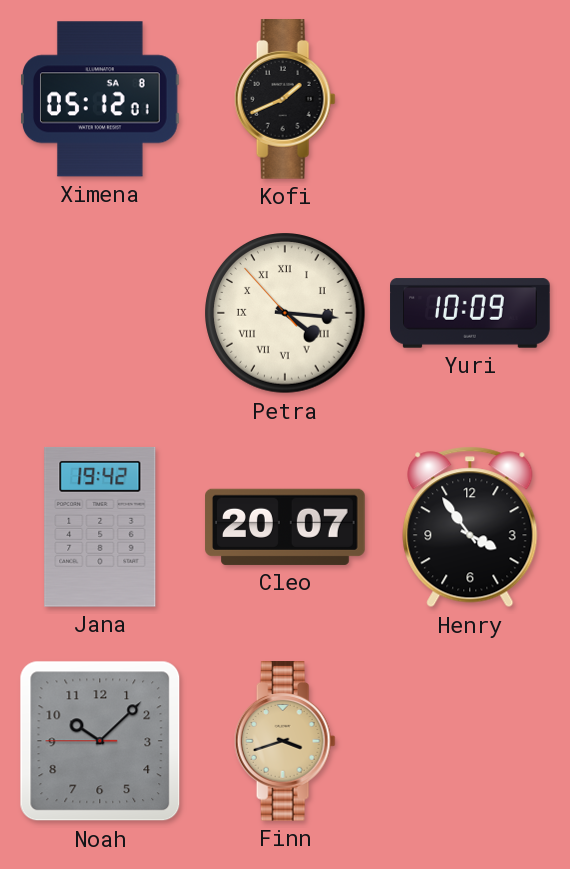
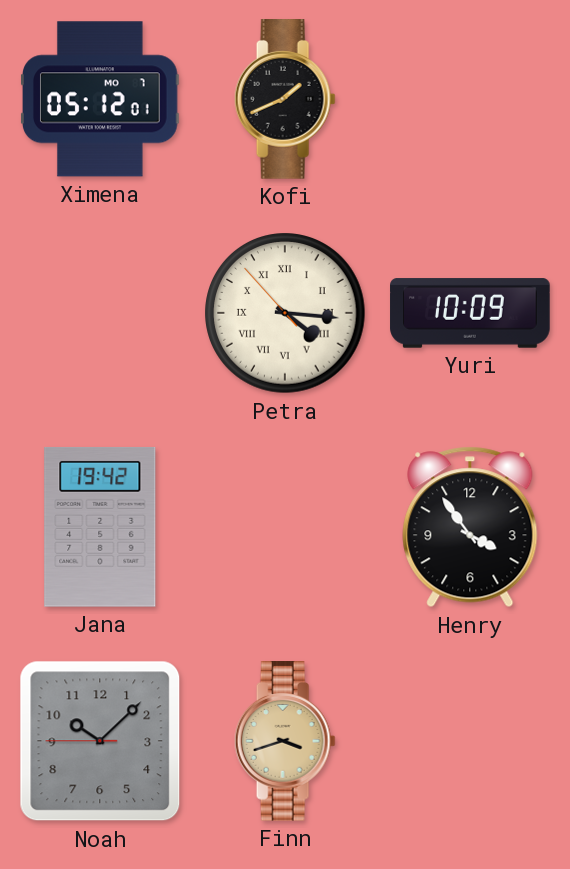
Ximena date: SA 8 -> MO 7 (101, 99)
Cleo: 20:07 -> none (285, 527)
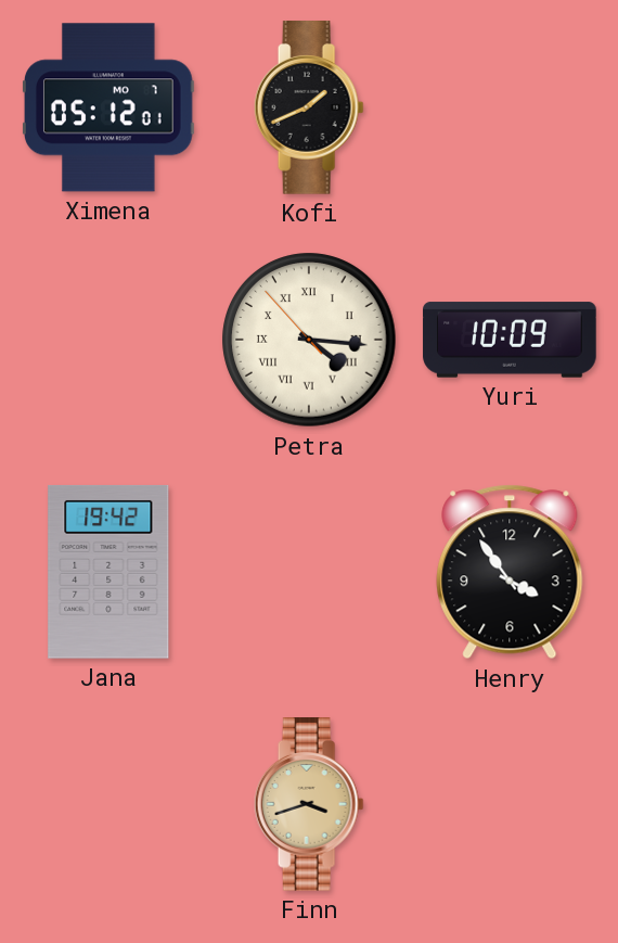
Noah: 10:07 -> none (100, 741)
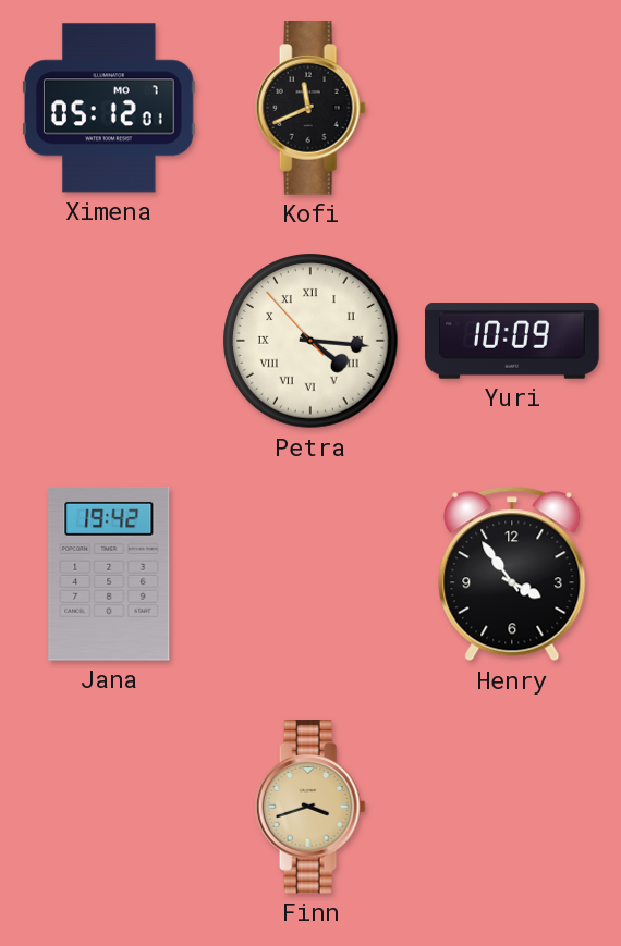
Kofi: 1:41 -> 11:41 (310, 108)
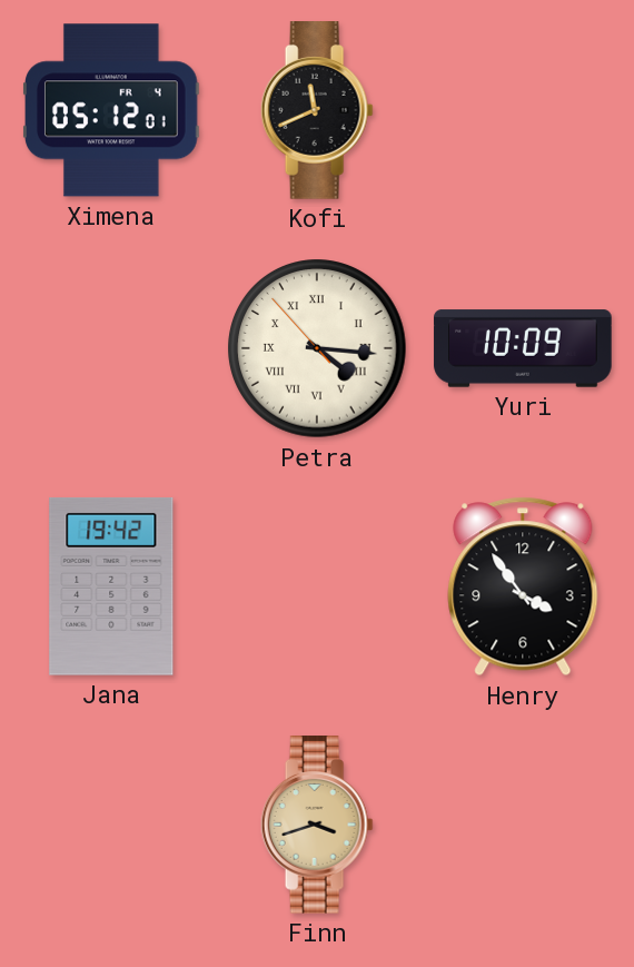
Ximena date: MO 7 -> FR 4 (112, 110)
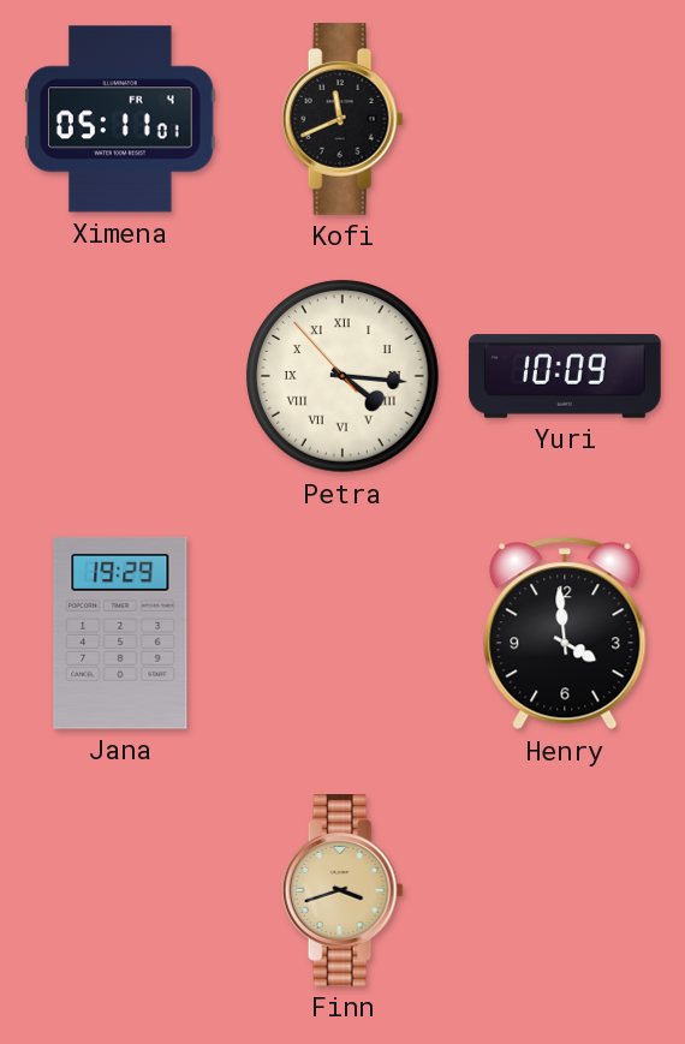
Ximena: 05:12 -> 05:11 (121, 119)
Jana: 19:42 -> 19:29 (120, 633)
Henry: 3:54 -> 3:59 (565, 633)
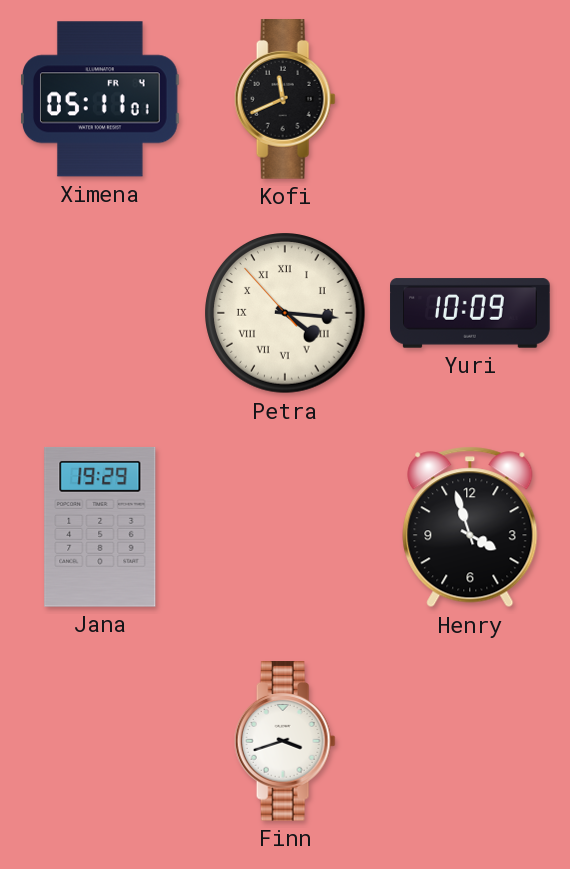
Henry: 3:59 -> 3:57 (470, 527)
Finn dial: champagne -> white (285, 741)
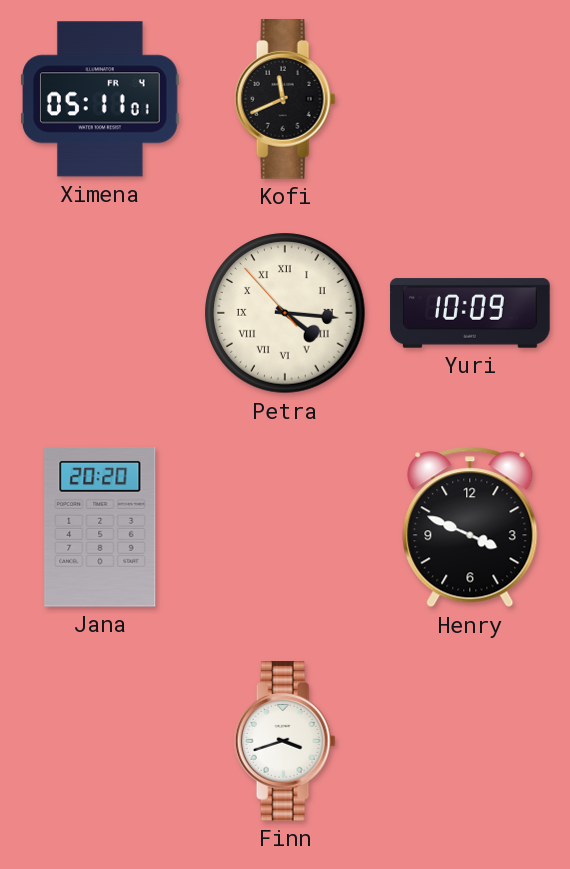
Jana: 19:29 -> 20:20 (100, 527)
Henry: 3:57 -> 3:49 (470, 527)
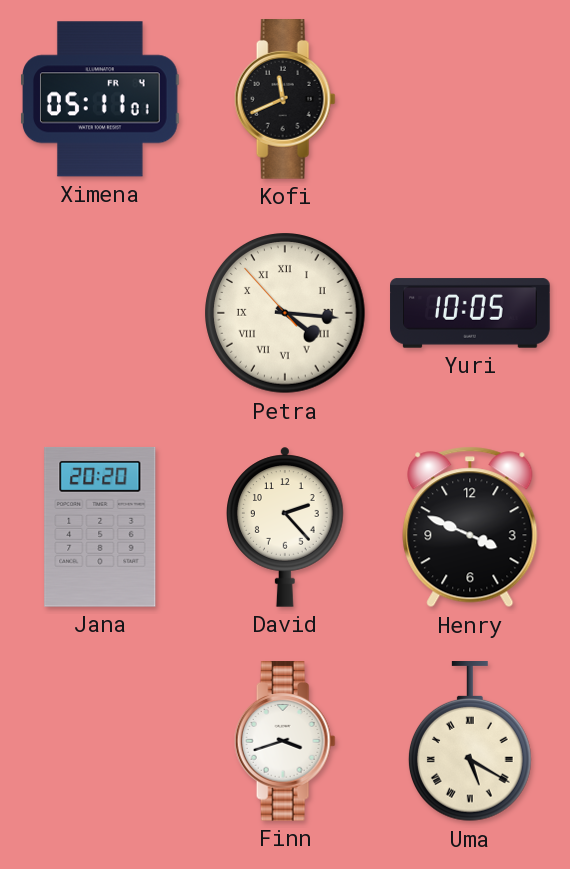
Yuri: 10:09 -> 10:05 (470, 313)
David: none -> 2:23 (286, 527)
Uma: none -> 5:20 (470, 742)
